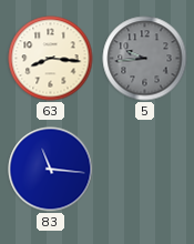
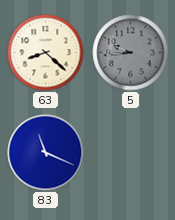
63: 8:16 -> 8:22 (46, 53)
83: 11:16 -> 11:19 (46, 153)
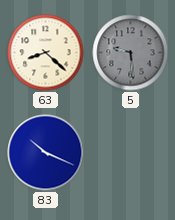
5: 9:44 -> 9:29 (131, 53)
83: 11:19 -> 10:19 (46, 153)
